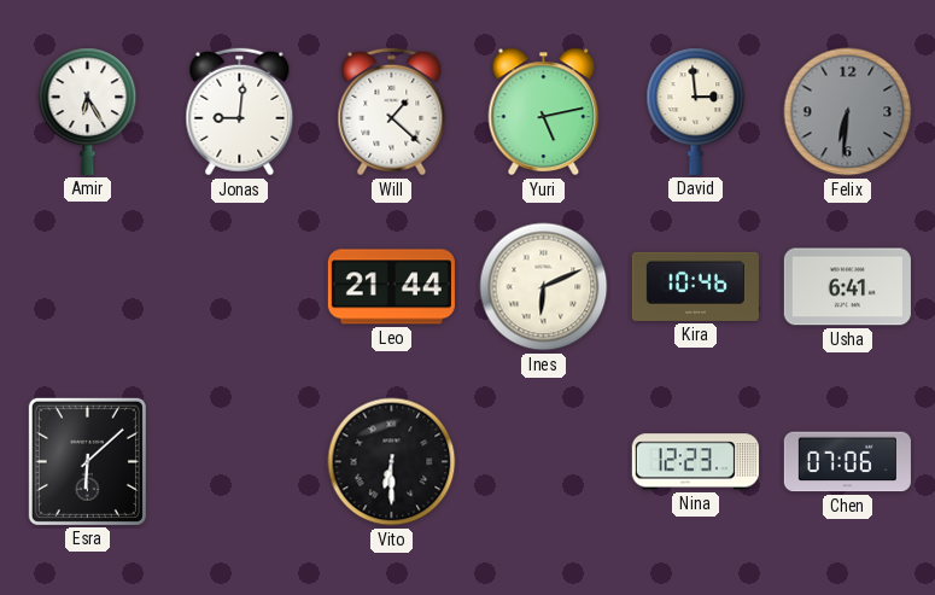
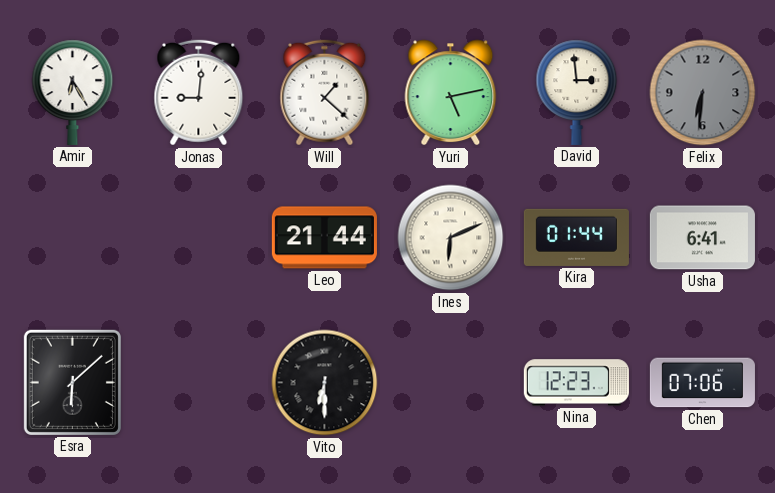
Kira: 10:46 -> 01:44 (576, 237)
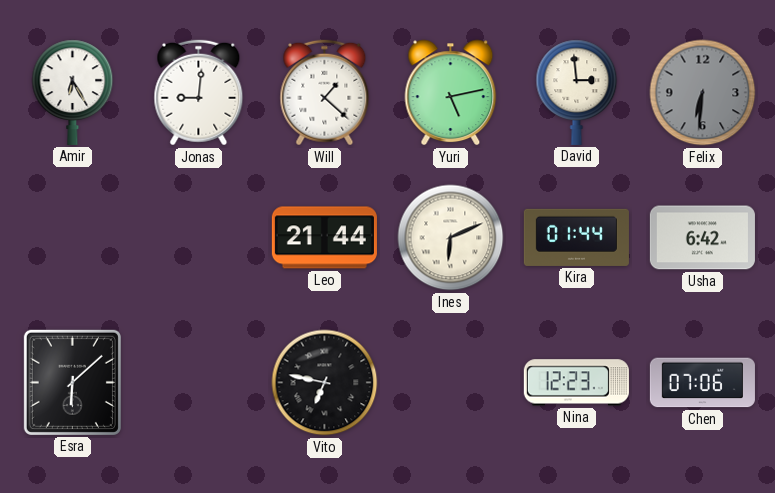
Usha: 6:41 -> 6:42 (702, 238)
Vito: 6:30 -> 6:47 (325, 383)
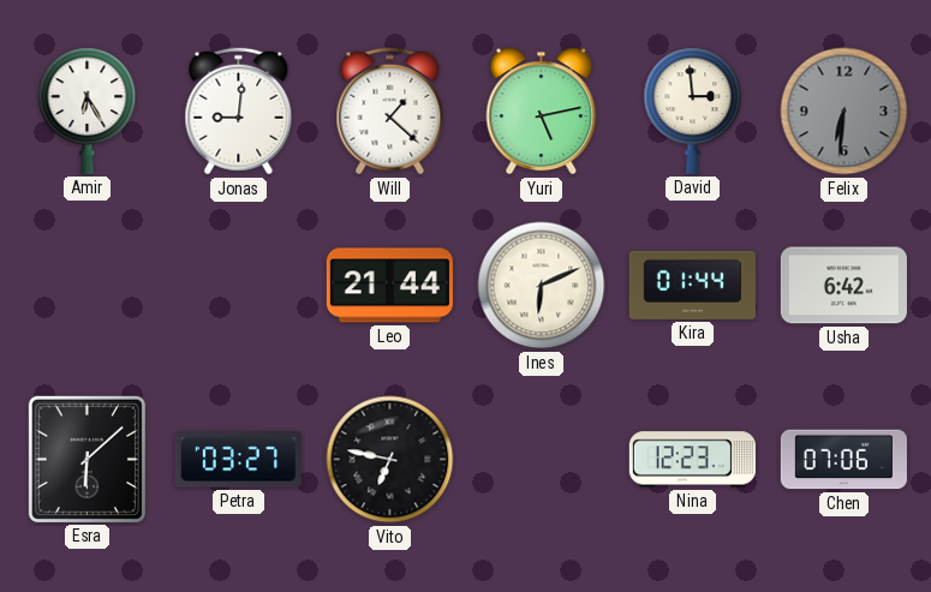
Petra: none -> 03:27 (238, 460)
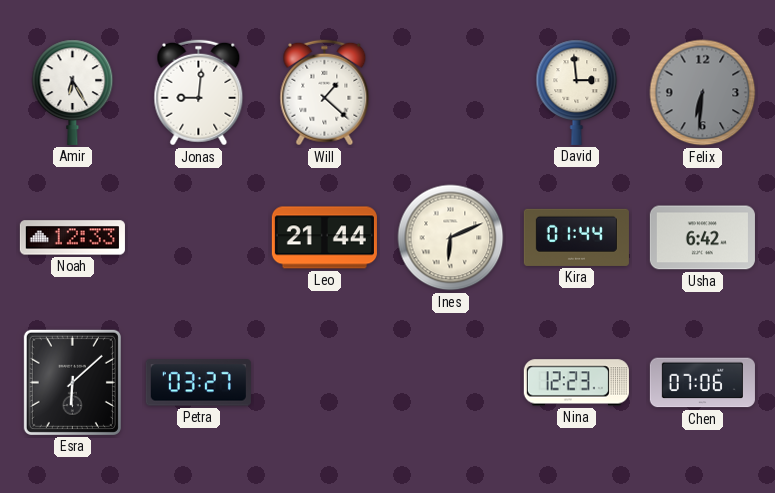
Yuri: 5:13 -> none (542, 112)
Noah: none -> 12:33 (72, 238)
Vito: 6:47 -> none (390, 460)
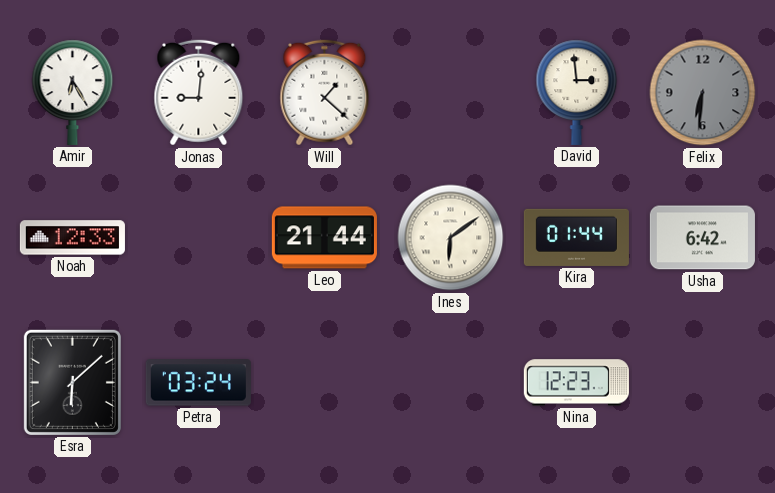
Ines: 6:11 -> 6:09 (451, 238)
Petra: 03:27 -> 03:24 (198, 383)
Chen: 07:06 -> none (702, 383)
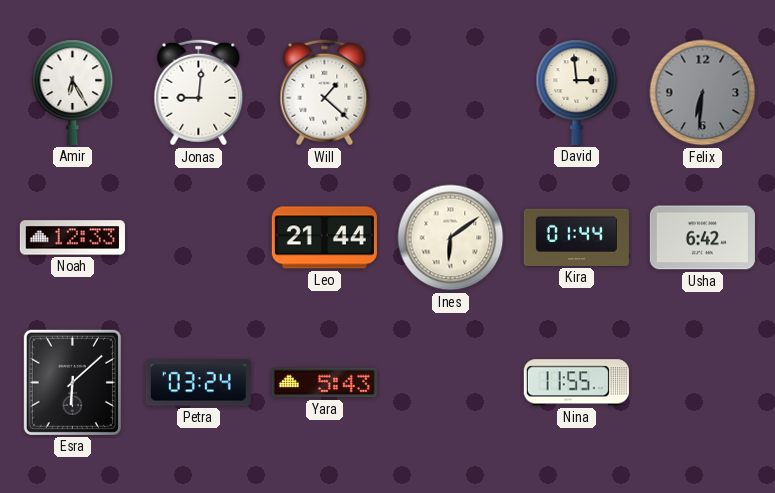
Yara: none -> 5:43 (324, 383)
Nina: 12:23 -> 11:55 (576, 383)
